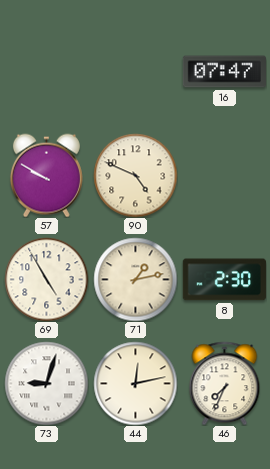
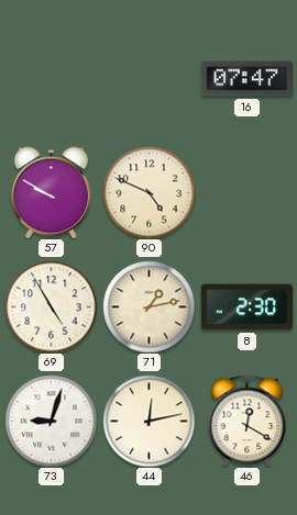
46: 7:34 -> 12:20 (248, 421)
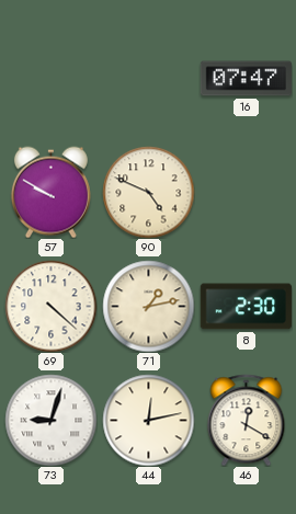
69: 4:55 -> 4:22 (50, 306)
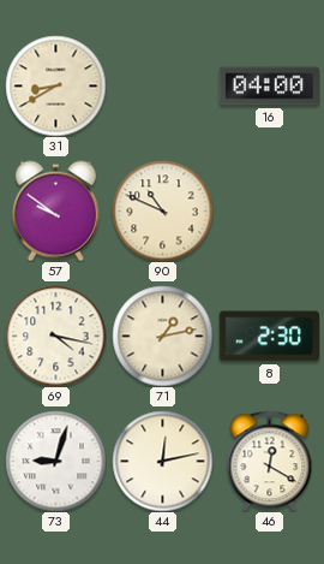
31: none -> 8:40 (55, 85)
16: 07:47 -> 04:00 (269, 87)
57: 9:50 -> 9:51 (55, 210)
90: 4:49 -> 10:49 (162, 210)
69: 4:22 -> 4:17 (55, 336)
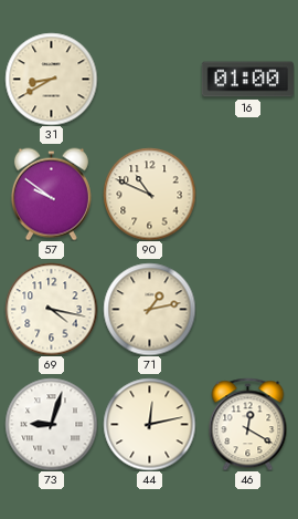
16: 04:00 -> 01:00 (247, 80)
8: 2:30 -> none (269, 337)
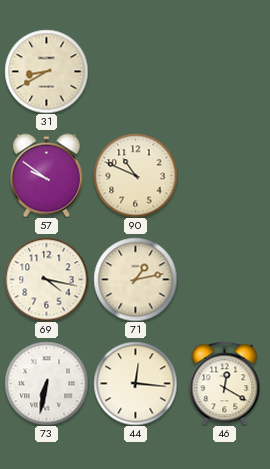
16: 01:00 -> none (247, 80)
73: 9:03 -> 6:32 (46, 383)
44: 12:13 -> 12:16 (135, 383)
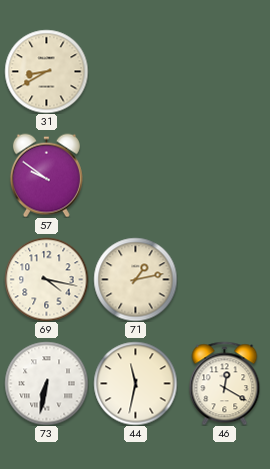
90: 10:49 -> none (135, 175)
44: 12:16 -> 11:32 (135, 383)
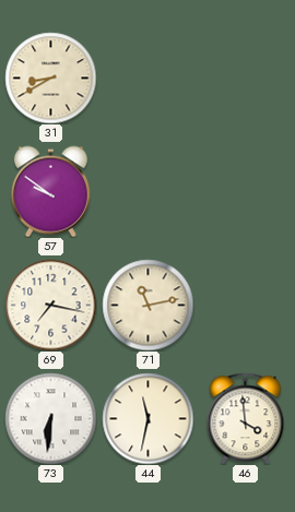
69: 4:17 -> 7:17 (50, 305)
71: 1:13 -> 11:13 (147, 305)
73: 6:32 -> 6:31 (50, 418)
46: 12:20 -> 3:59 (246, 418)
